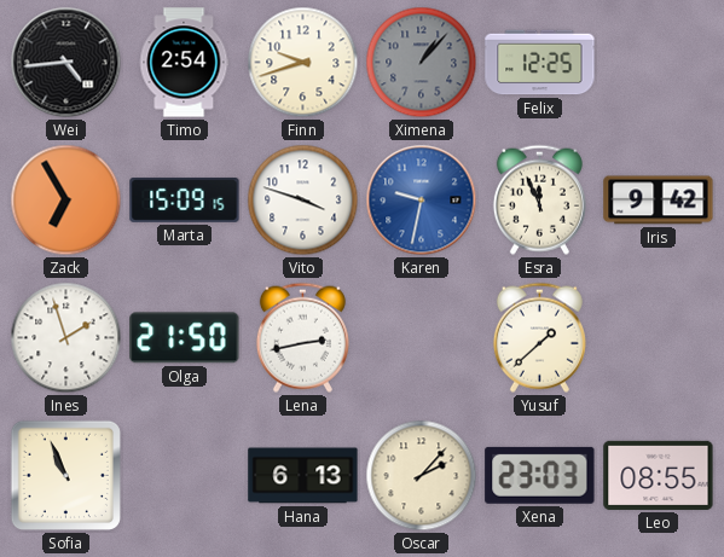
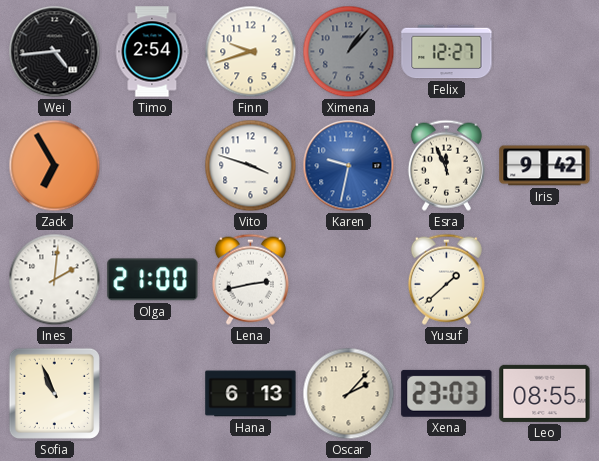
Felix: 12:25 -> 12:27 (447, 52)
Marta: 15:09 -> none (185, 199)
Ines: 1:57 -> 2:01 (55, 280)
Olga: 21:50 -> 21:00 (153, 280)
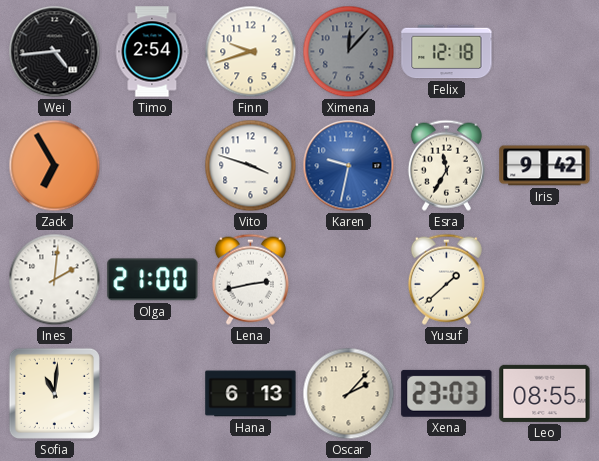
Ximena: 1:07 -> 12:07 (349, 52)
Felix: 12:27 -> 12:18 (447, 52)
Esra: 11:56 -> 11:35 (446, 165)
Sofia: 10:56 -> 11:01 (54, 393)
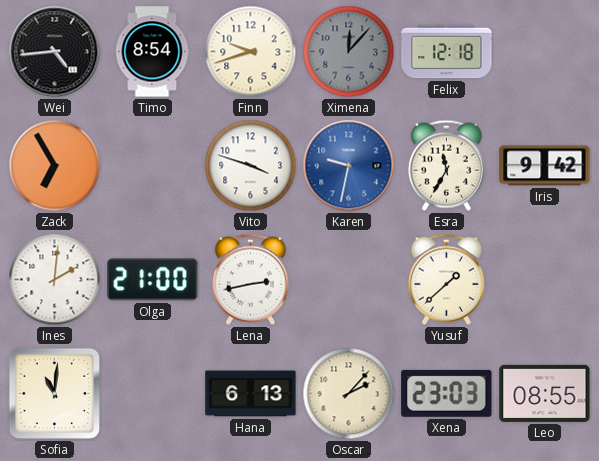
Timo: 2:54 -> 8:54 (152, 52)
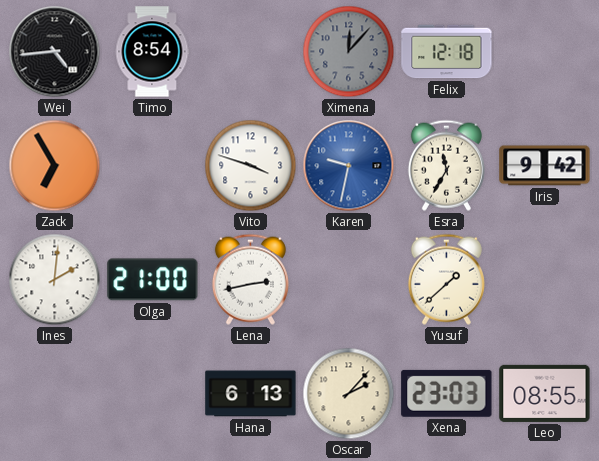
Finn: 9:42 -> none (251, 52)
Sofia: 11:01 -> none (54, 393)
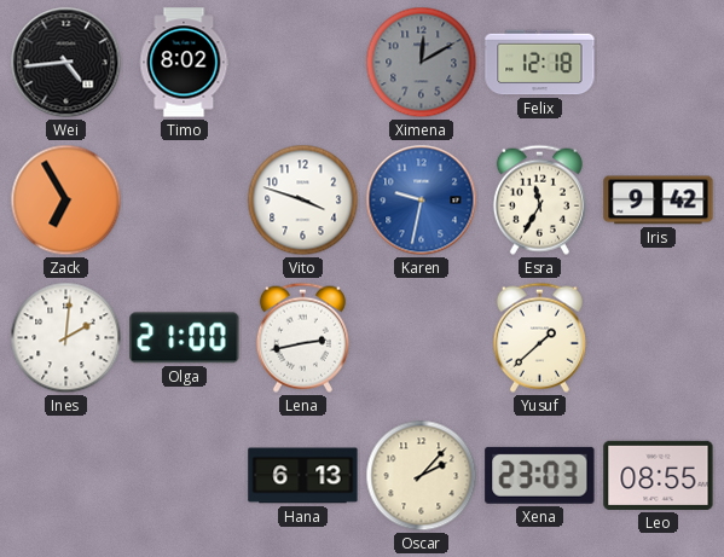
Timo: 8:54 -> 8:02 (184, 63)
Ximena: 12:07 -> 12:10 (422, 63)
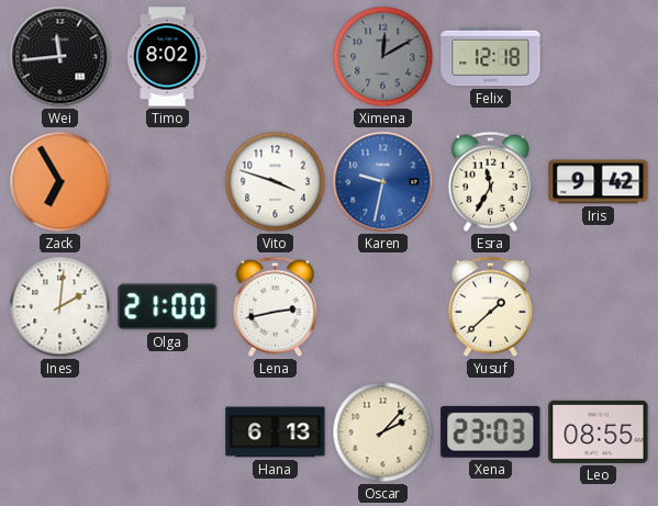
Wei: 4:44 -> 11:44 (60, 57)
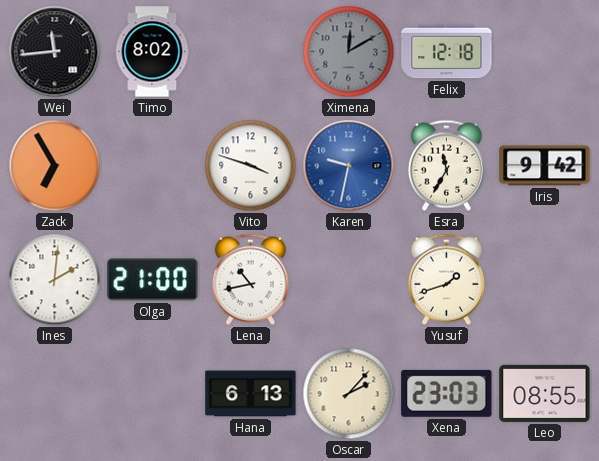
Lena: 2:43 -> 10:43 (250, 279)
Yusuf: 1:38 -> 1:42 (446, 279)
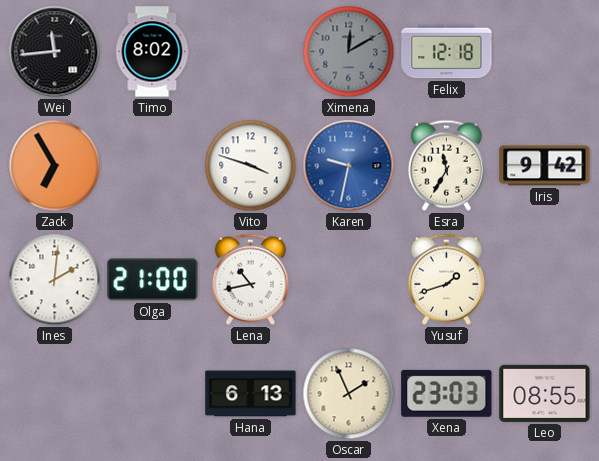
Oscar: 2:07 -> 1:56 (349, 394)
